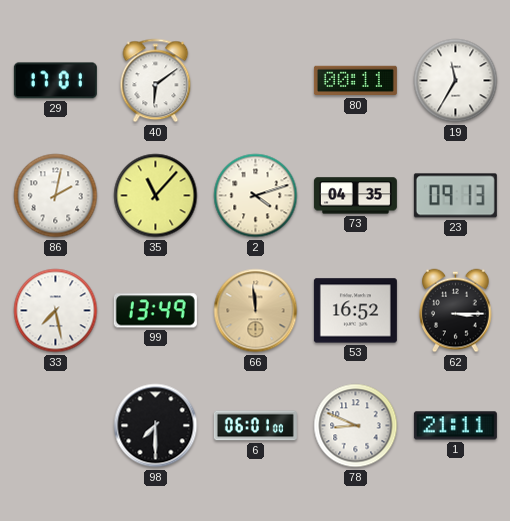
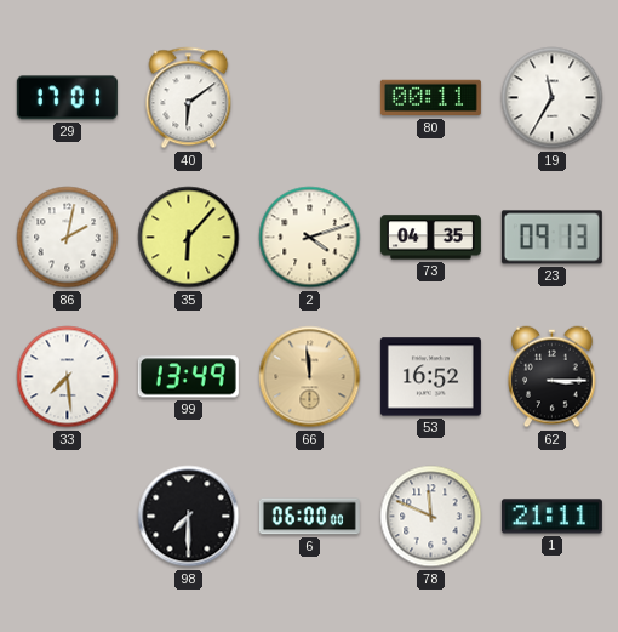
35: 11:07 -> 6:07 (189, 238)
33: 7:28 -> 7:29 (68, 377)
6: 06:01 -> 06:00 (309, 517)
78: 8:49 -> 11:49 (431, 517)
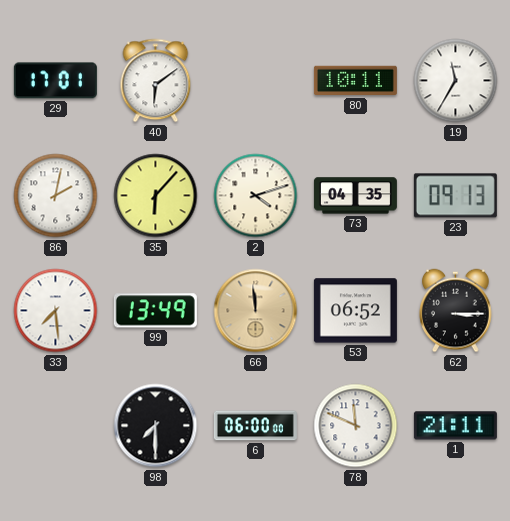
80: 00:11 -> 10:11 (355, 81)
53: 16:52 -> 06:52 (355, 311)
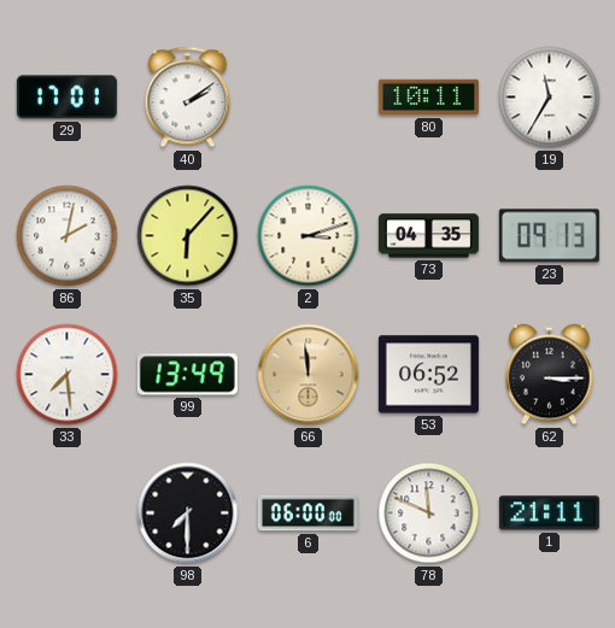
40: 6:09 -> 2:09 (188, 98)
2: 4:12 -> 3:12 (309, 236)
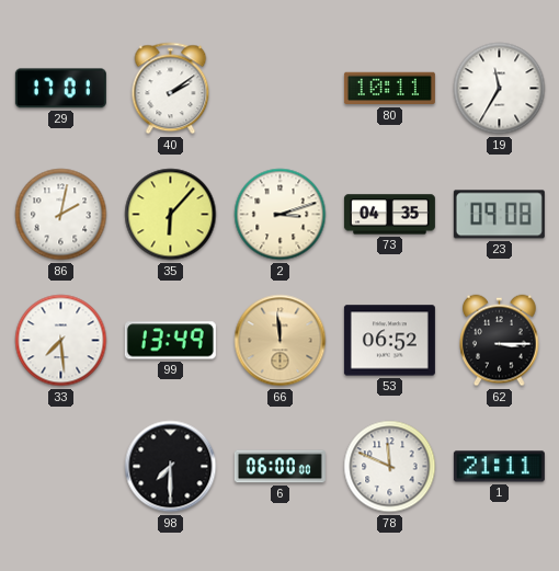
23: 09:13 -> 09:08 (499, 215)
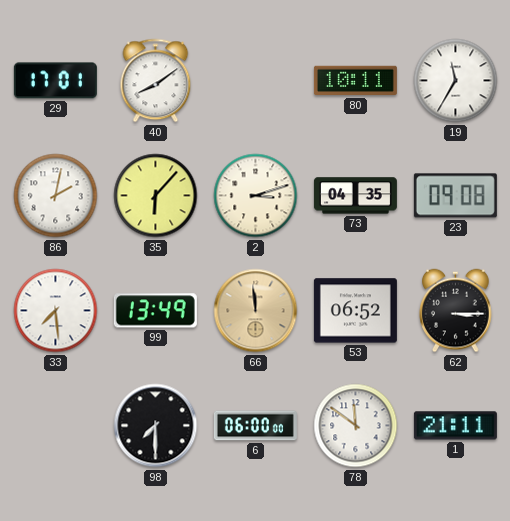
40: 2:09 -> 8:09 (156, 81)
78: 11:49 -> 11:51 (356, 426)
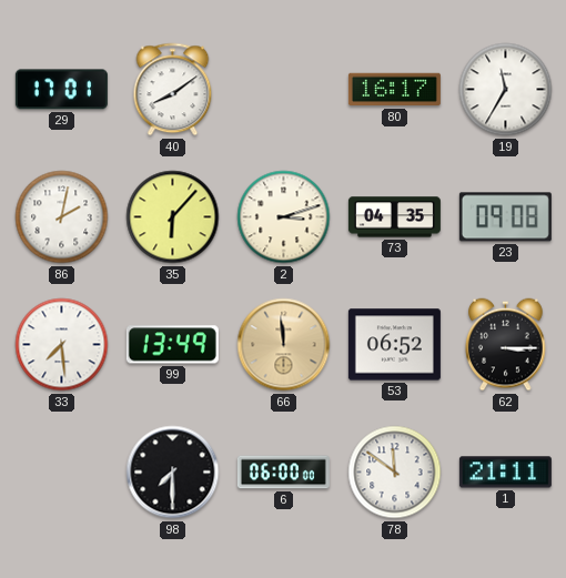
80: 10:11 -> 16:17 (394, 90)
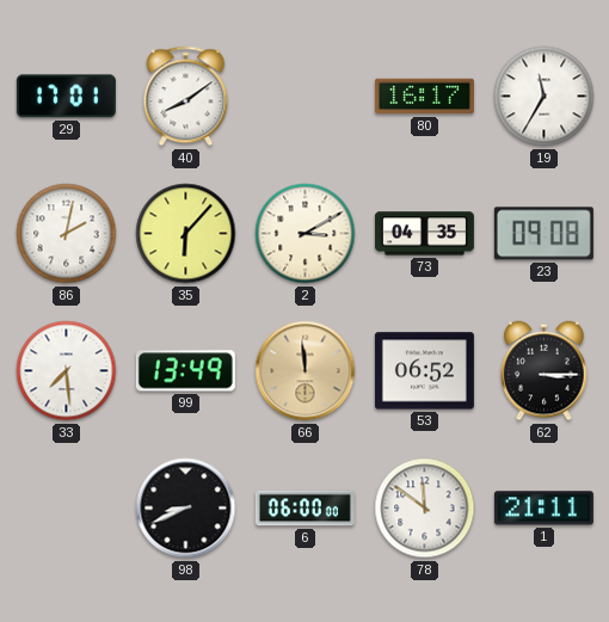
2: 3:12 -> 3:10 (306, 234)
98: 7:30 -> 8:41 (186, 509)
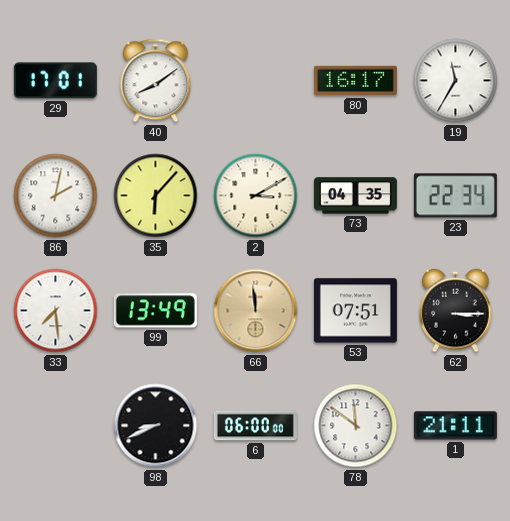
23: 09:08 -> 22:34 (455, 196)
53: 06:52 -> 07:51 (355, 311)
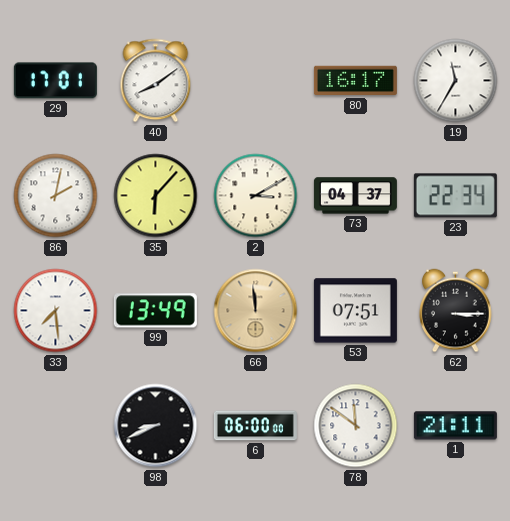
73: 04:35 -> 04:37 (355, 196)
